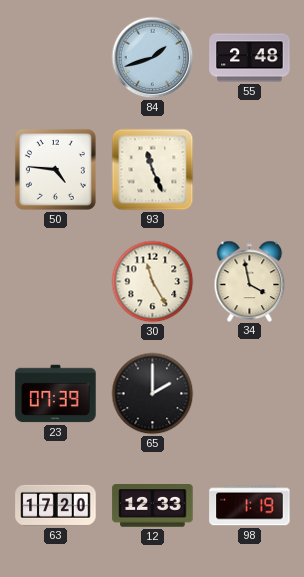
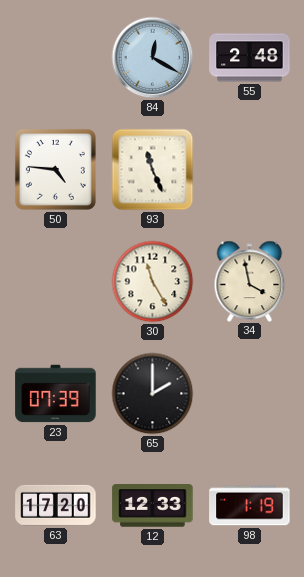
84: 1:42 -> 12:20 (153, 58)
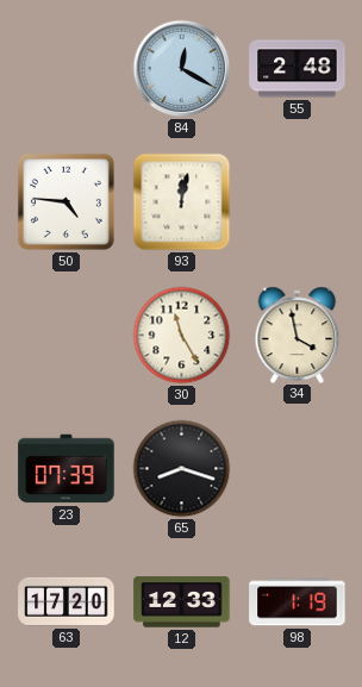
93: 11:26 -> 12:02 (182, 202)
65: 2:00 -> 8:18 (182, 469)
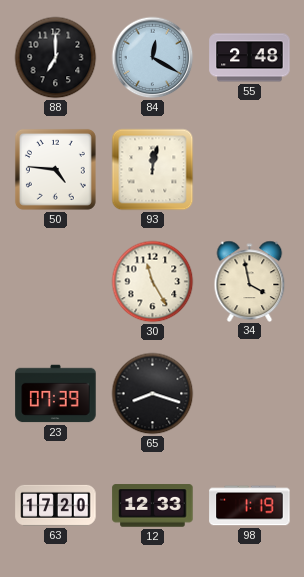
88: none -> 7:00 (56, 58)
